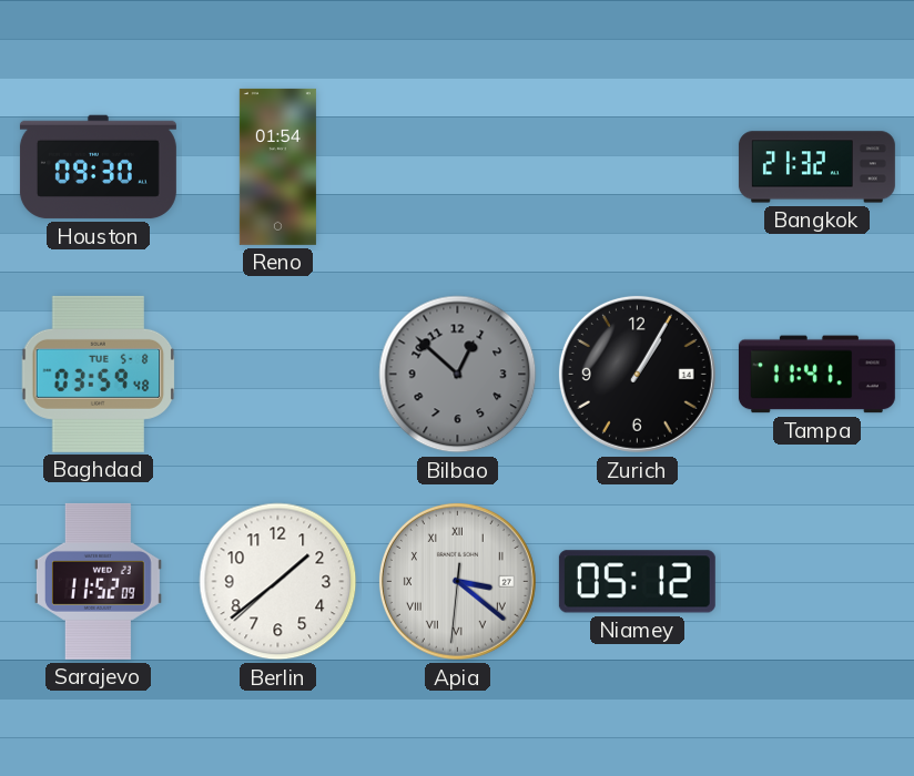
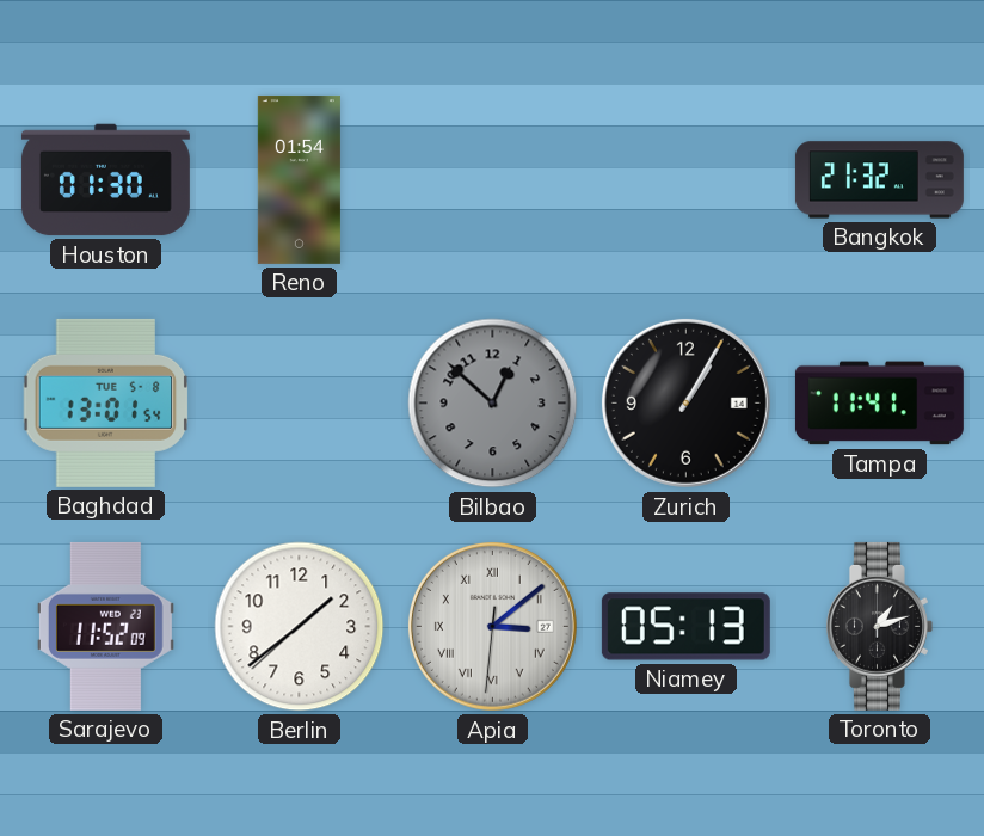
Houston: 09:30 -> 01:30 (105, 180)
Baghdad: 03:59 -> 13:01 (106, 402)
Apia: 3:21 -> 3:08 (492, 626)
Niamey: 05:12 -> 05:13 (685, 627)
Toronto: none -> 1:12 (879, 626)
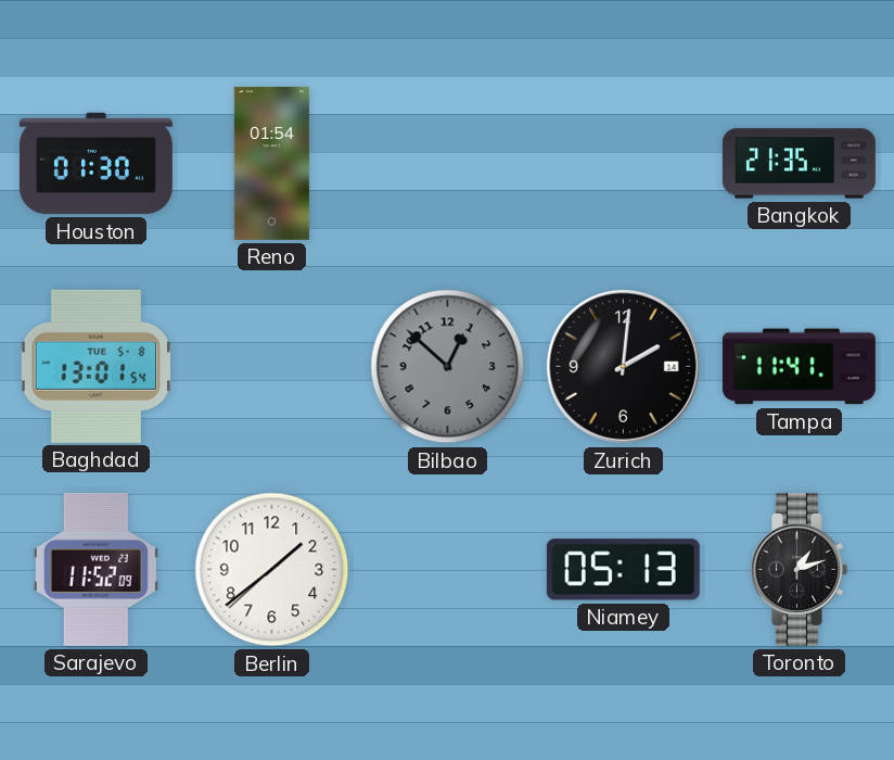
Bangkok: 21:32 -> 21:35 (799, 164)
Zurich: 1:05 -> 2:01 (623, 366)
Apia: 3:08 -> none (492, 626)
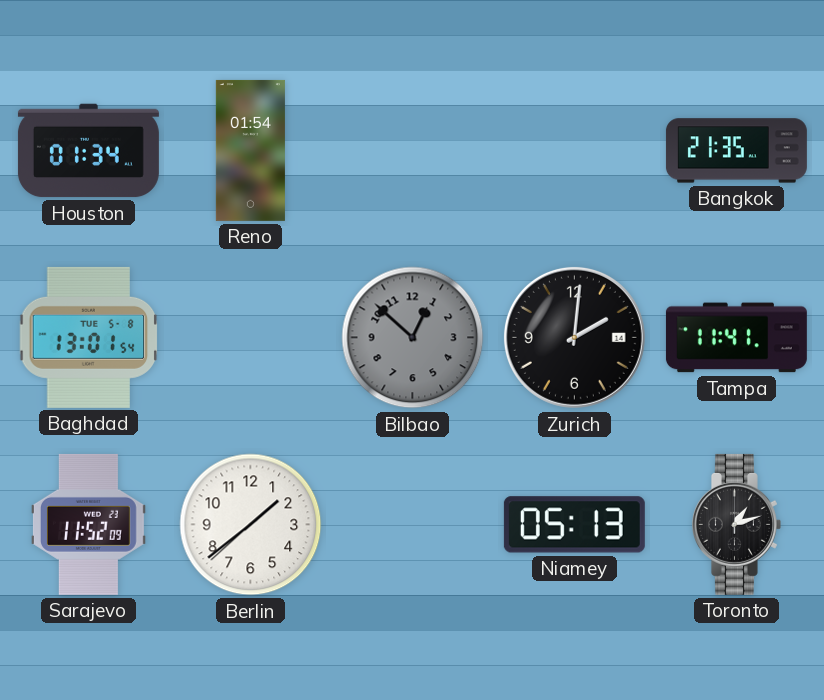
Houston: 01:30 -> 01:34 (88, 151)
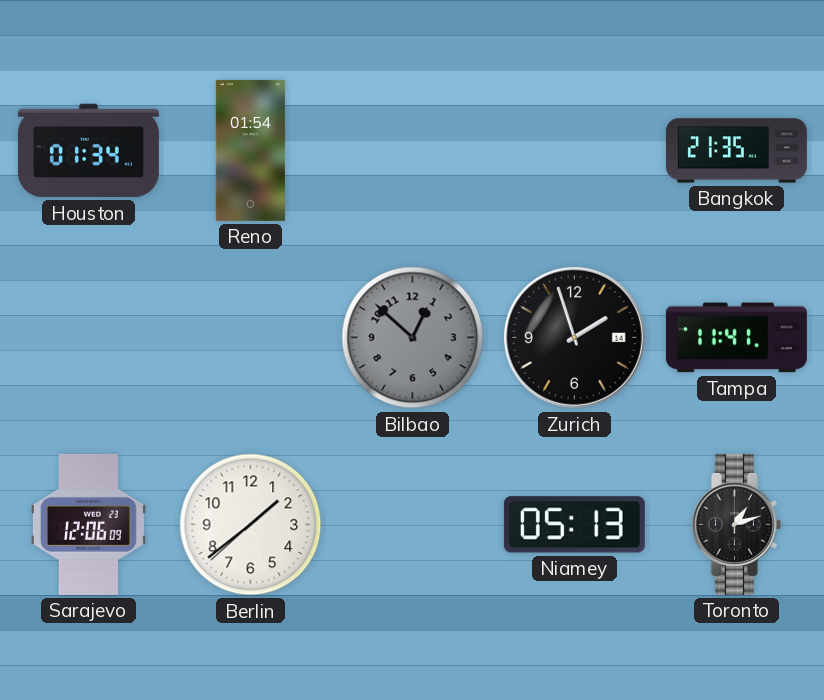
Baghdad: 13:01 -> none (89, 337)
Zurich: 2:01 -> 1:57 (574, 337)
Sarajevo: 11:52 -> 12:06 (88, 524)
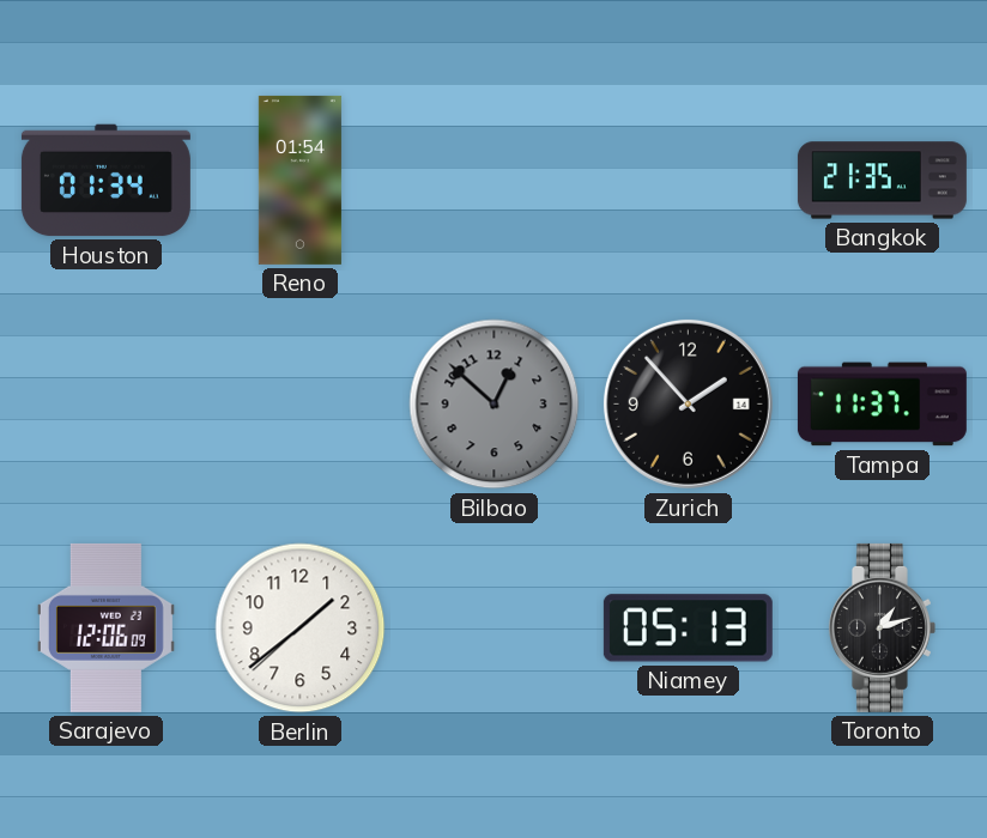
Zurich: 1:57 -> 1:53 (688, 403)
Tampa: 11:41 -> 11:37 (882, 405)
